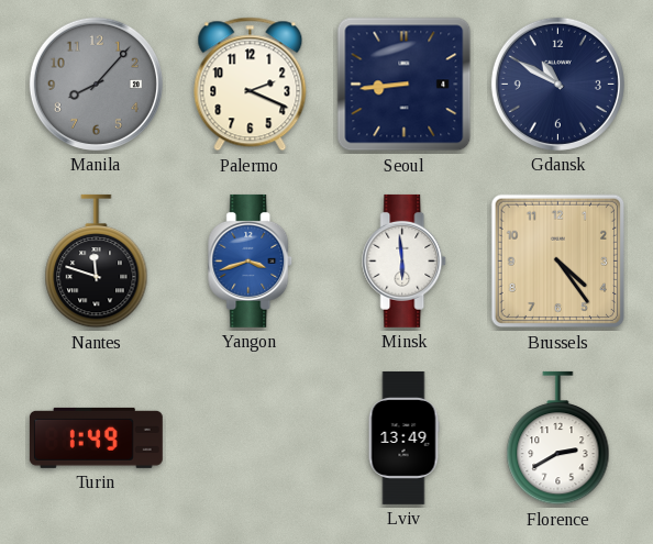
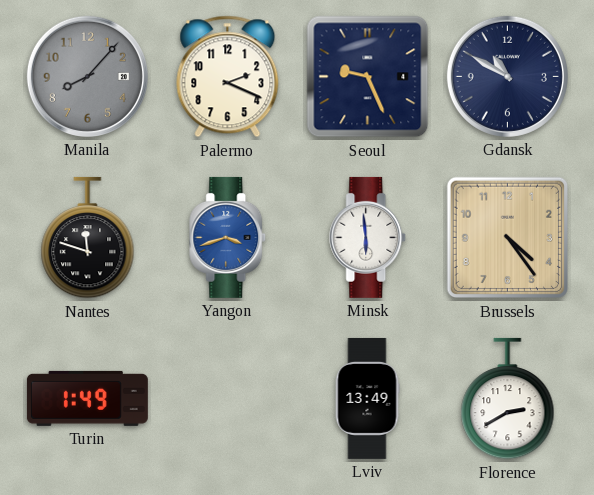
Seoul: 8:44 -> 9:26 (368, 77)
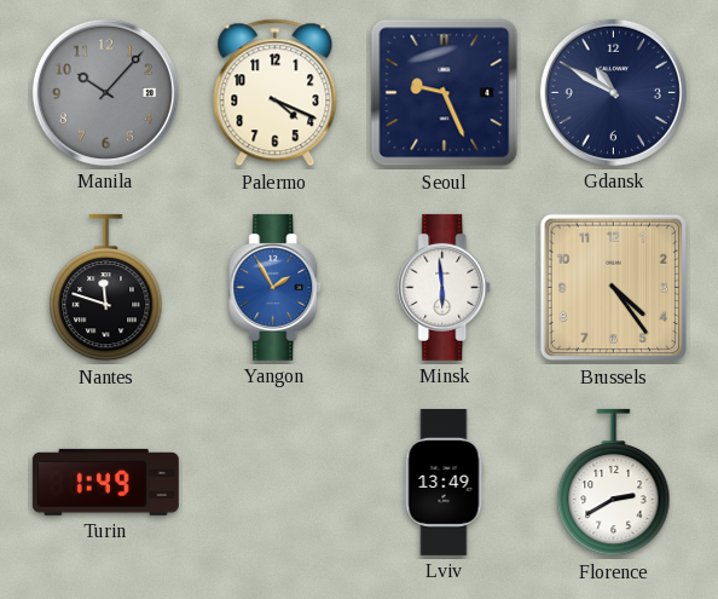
Manila: 8:07 -> 10:07 (105, 92)
Palermo: 2:19 -> 4:19 (276, 93)
Yangon: 3:42 -> 1:55 (276, 287)
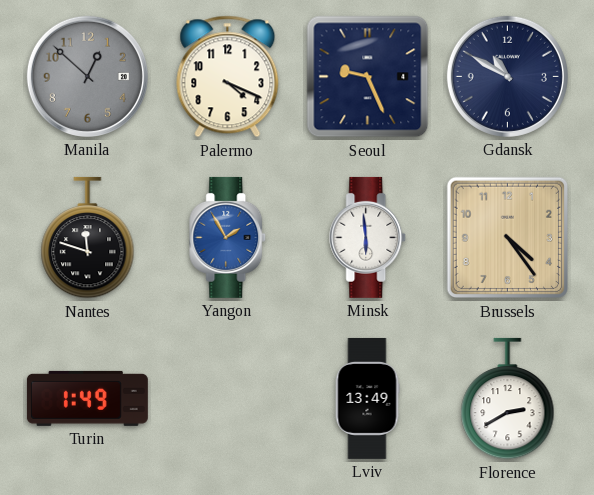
Manila: 10:07 -> 12:52 (87, 76)
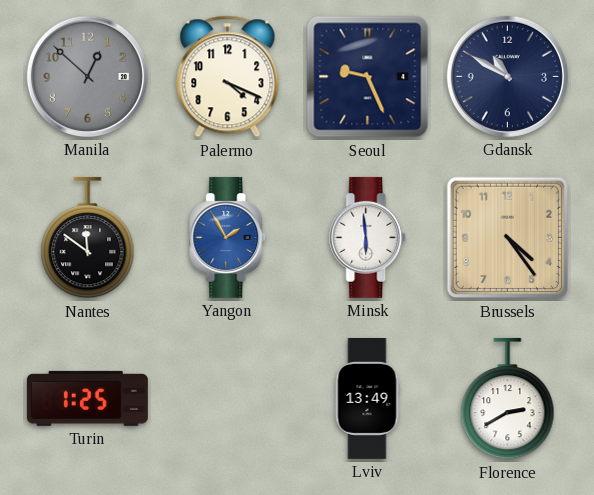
Nantes: 11:48 -> 11:51 (88, 238)
Turin: 1:49 -> 1:25 (87, 398)
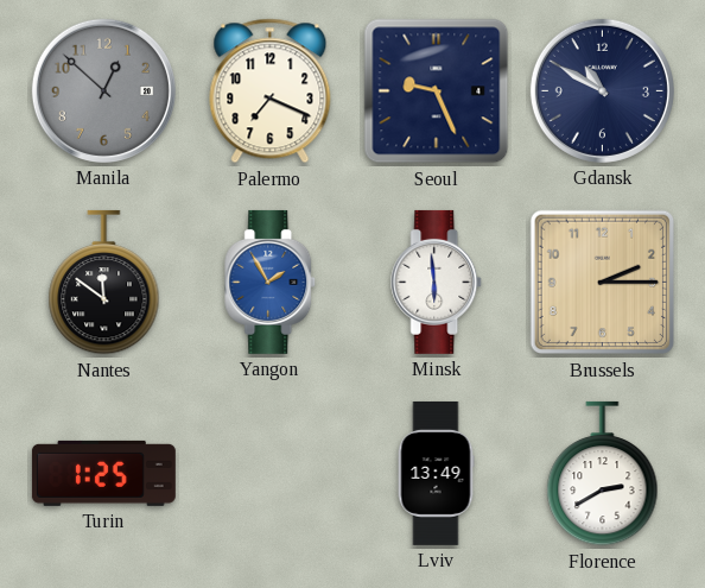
Palermo: 4:19 -> 7:19 (271, 91)
Brussels: 4:24 -> 2:15 (603, 283)
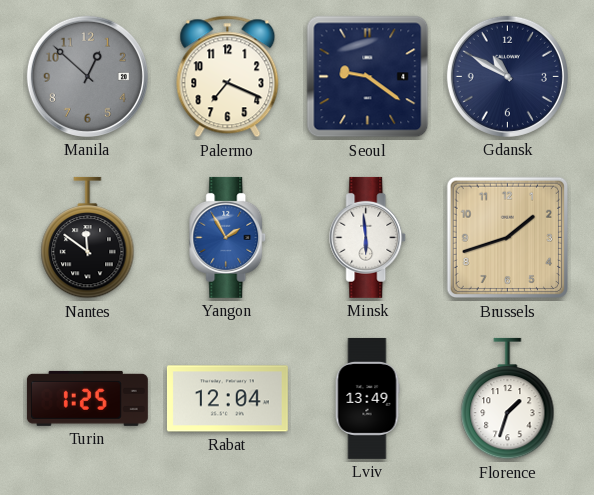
Seoul: 9:26 -> 9:21 (368, 77)
Brussels: 2:15 -> 1:42 (508, 238)
Rabat: none -> 12:04 (227, 399)
Florence: 2:40 -> 1:33 (508, 399)
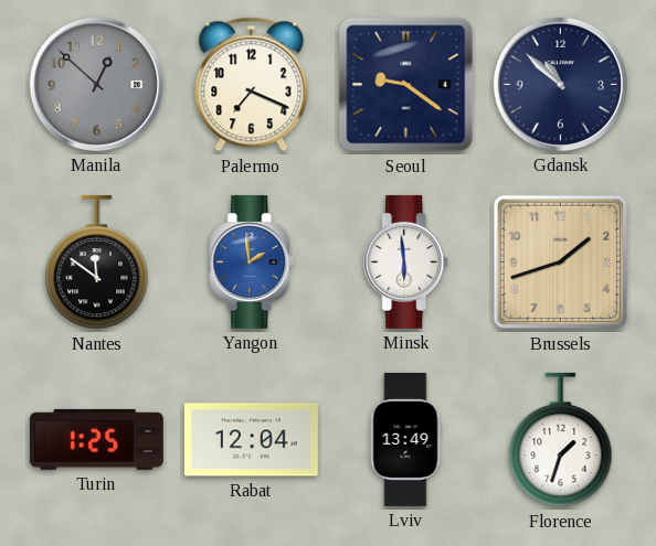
Gdansk: 10:50 -> 10:52 (560, 84)
Yangon: 1:55 -> 1:59 (252, 261)
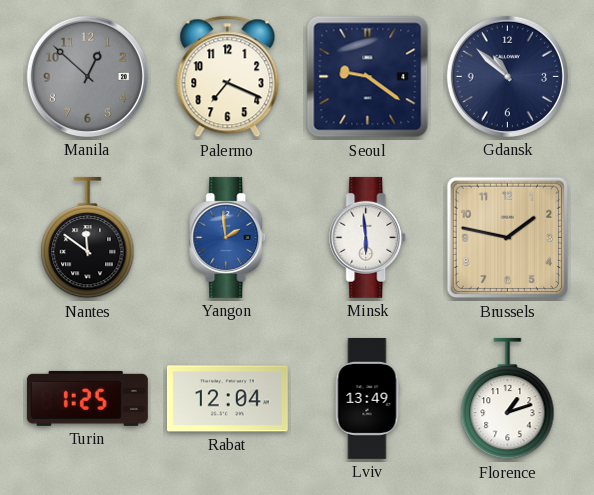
Brussels: 1:42 -> 1:47 (508, 238)
Florence: 1:33 -> 1:12 (508, 399)
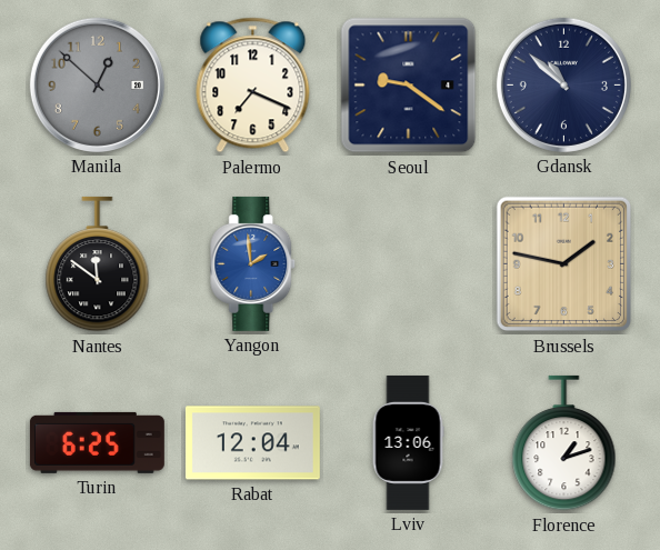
Minsk: 5:59 -> none (368, 237)
Turin: 1:25 -> 6:25 (97, 442)
Lviv: 13:49 -> 13:06 (408, 442)
